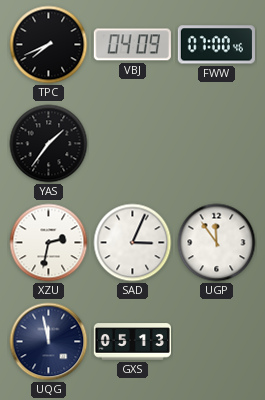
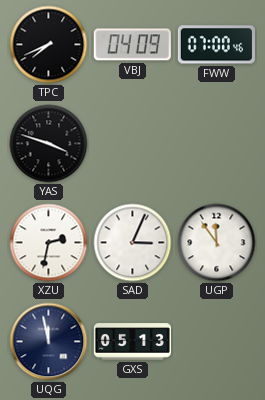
YAS: 1:36 -> 3:48 (49, 144)
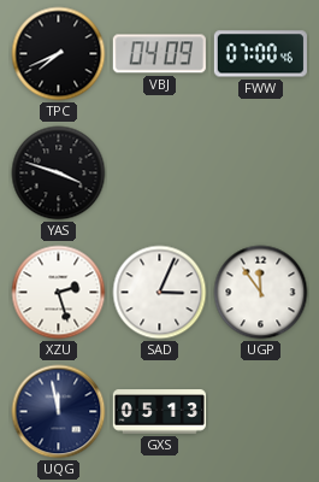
XZU: 2:32 -> 2:27 (59, 293)
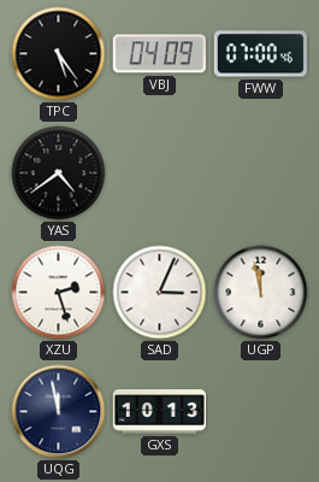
TPC: 7:41 -> 5:24 (59, 54)
YAS: 3:48 -> 4:39 (59, 174)
UGP: 11:54 -> 11:58 (261, 293)
GXS: 05:13 -> 10:13 (159, 412)
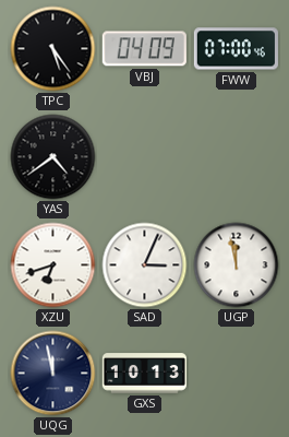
XZU: 2:27 -> 6:42 (53, 265)
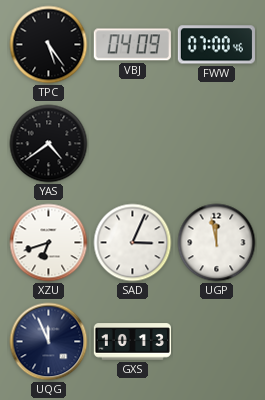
UQG: 11:58 -> 11:56 (49, 342)
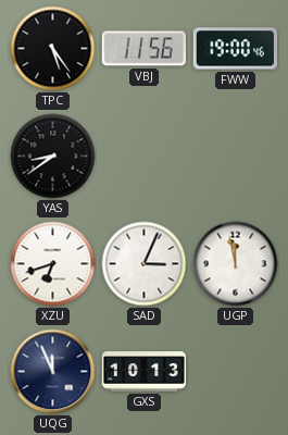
VBJ: 04:09 -> 11:56 (143, 49)
FWW: 07:00 -> 19:00 (235, 49)
YAS: 4:39 -> 8:39 (53, 157)
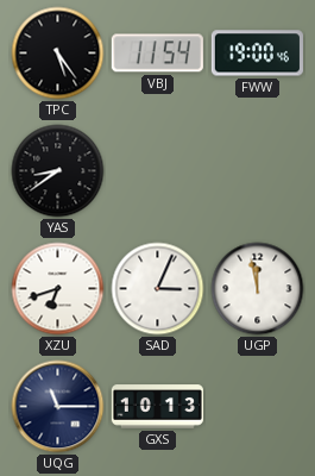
VBJ: 11:56 -> 11:54 (157, 54)
UQG: 11:56 -> 11:15 (58, 407)
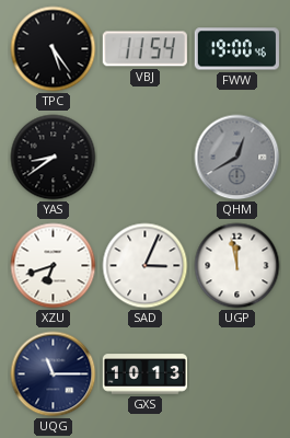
QHM: none -> 12:40 (237, 158)
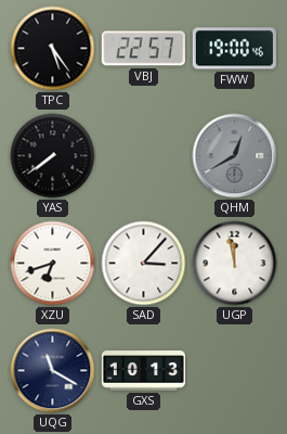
VBJ: 11:54 -> 22:57 (143, 49)
YAS: 8:39 -> 7:39 (53, 156)
SAD: 3:04 -> 3:07 (144, 264)
UQG: 11:15 -> 11:20 (53, 371)
